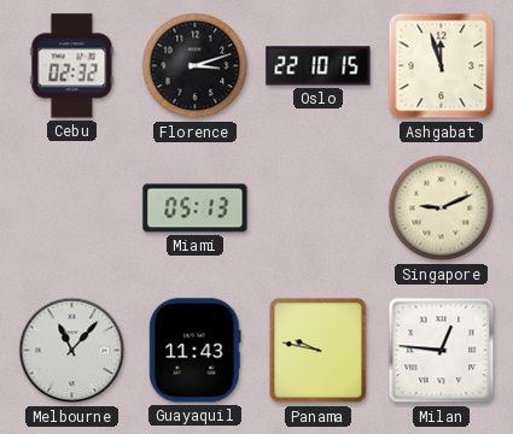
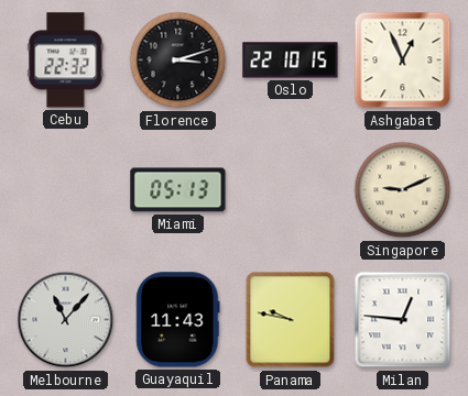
Cebu: 02:32 -> 22:32 (66, 61)
Ashgabat: 11:57 -> 12:56 (403, 61)
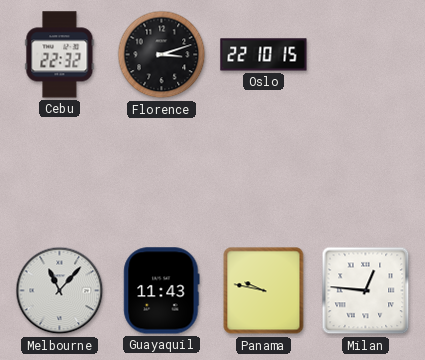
Ashgabat: 12:56 -> none (403, 61)
Miami: 05:13 -> none (178, 190)
Singapore: 9:11 -> none (403, 190)
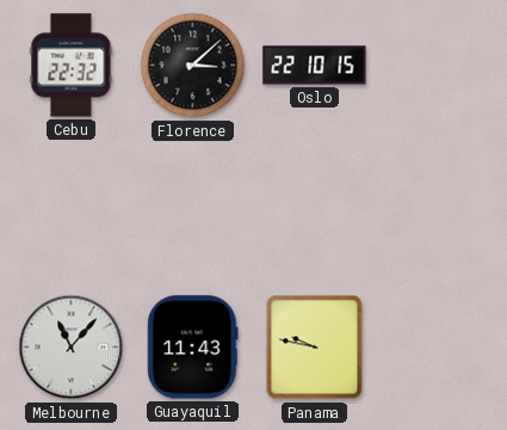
Florence: 3:12 -> 3:08 (193, 66)
Milan: 12:46 -> none (366, 291)
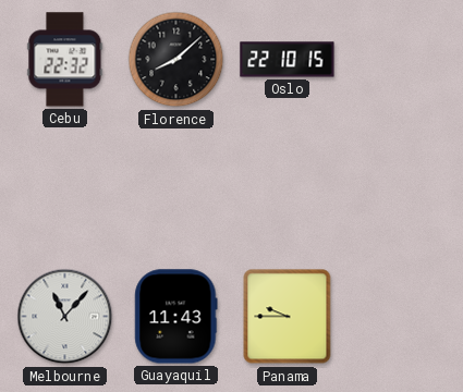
Florence: 3:08 -> 8:08 (176, 60)
Panama: 9:47 -> 9:45 (288, 317)
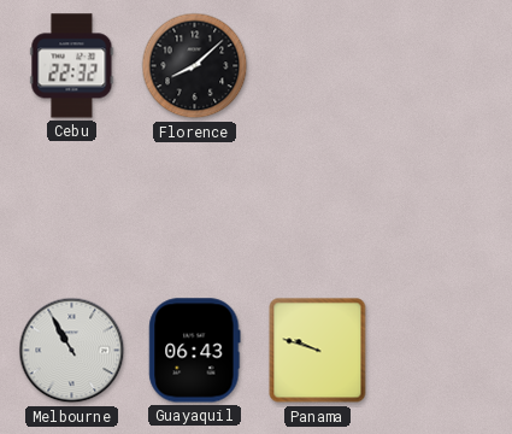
Oslo: 22:10 -> none (288, 60)
Melbourne: 11:07 -> 10:55 (72, 351)
Guayaquil: 11:43 -> 06:43 (195, 351)
Panama: 9:45 -> 9:48 (318, 351)
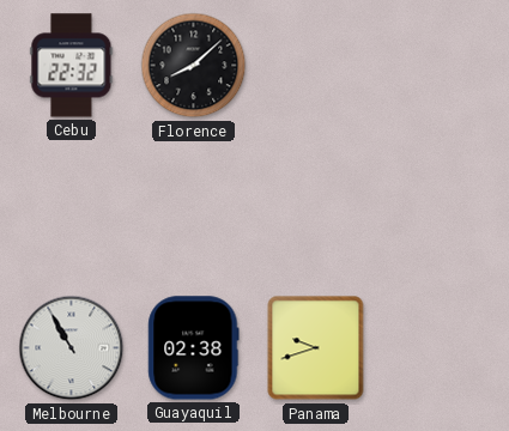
Guayaquil: 06:43 -> 02:38 (194, 348)
Panama: 9:48 -> 9:42 (316, 348)
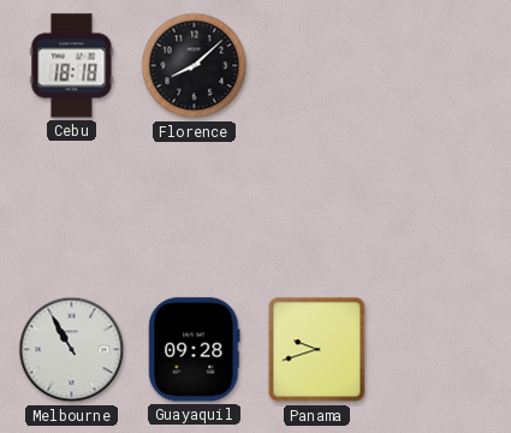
Cebu: 22:32 -> 18:18 (72, 66)
Guayaquil: 02:38 -> 09:28 (195, 350)
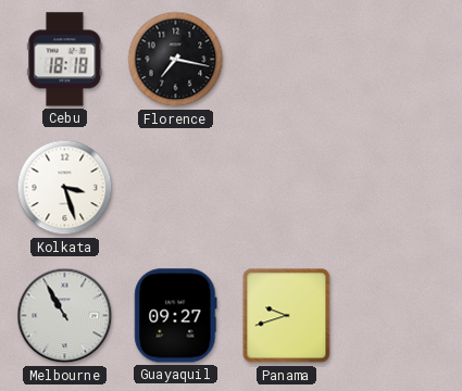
Florence: 8:08 -> 7:17 (176, 60)
Kolkata: none -> 3:27 (65, 188)
Guayaquil: 09:28 -> 09:27 (176, 316)
